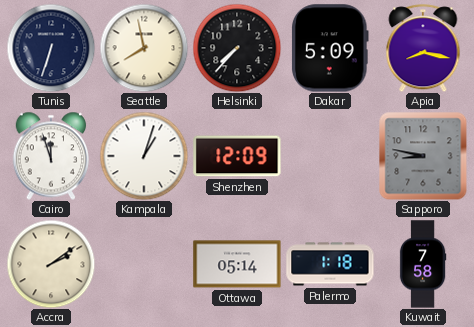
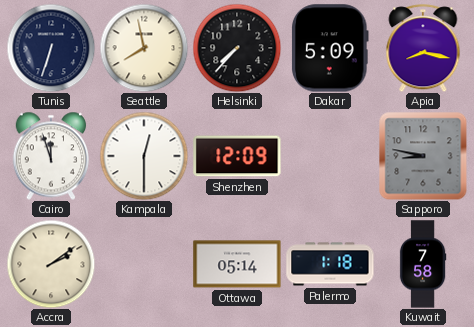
Kampala: 1:03 -> 12:30 (144, 156)
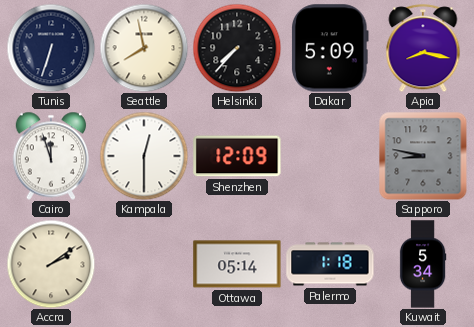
Kuwait: 7:58 -> 5:34 (423, 264)
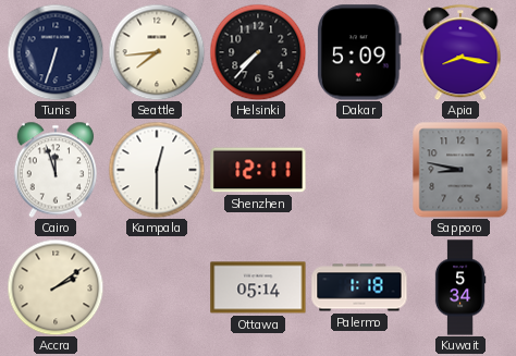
Seattle: 7:58 -> 7:44 (157, 52)
Shenzhen: 12:09 -> 12:11 (258, 170)
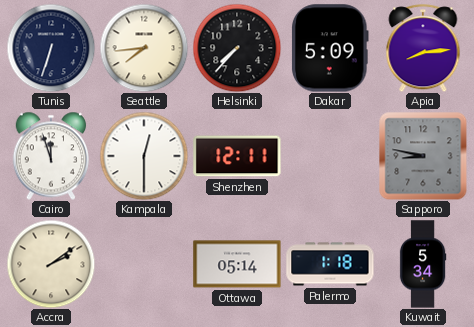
Apia: 8:17 -> 8:14 (423, 48)
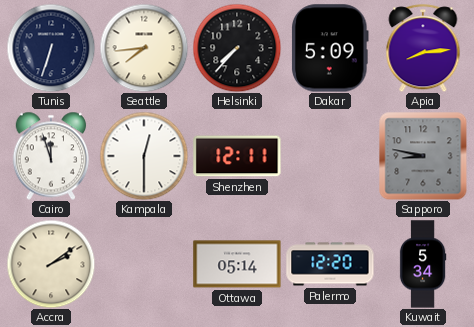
Palermo: 1:18 -> 12:20 (330, 264)
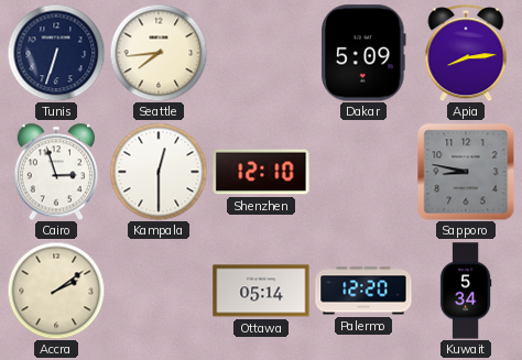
Helsinki: 7:37 -> none (237, 48)
Cairo: 11:57 -> 2:57 (55, 172)
Shenzhen: 12:11 -> 12:10 (261, 172)
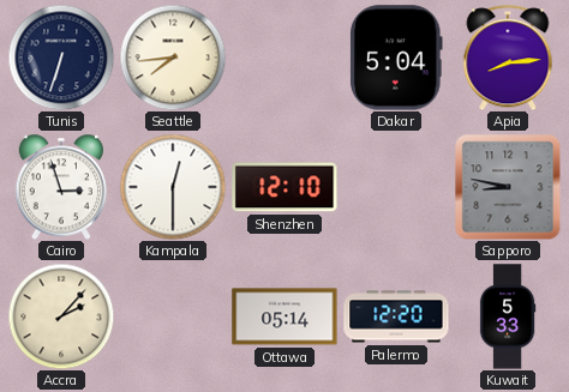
Dakar: 5:09 -> 5:04 (397, 58)
Accra: 2:09 -> 2:07 (61, 316)
Kuwait: 5:34 -> 5:33 (508, 316)
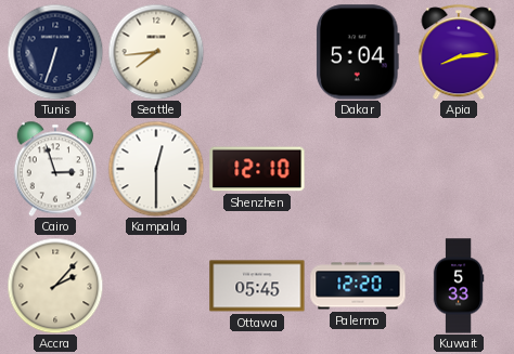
Sapporo: 8:47 -> none (508, 187)
Ottawa: 05:14 -> 05:45 (257, 286)
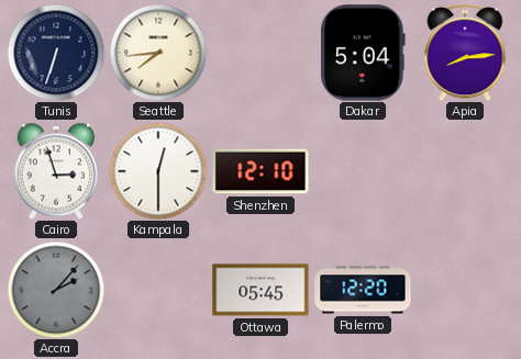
Accra dial: cream -> grey (56, 290)
Kuwait: 5:33 -> none (459, 286)
